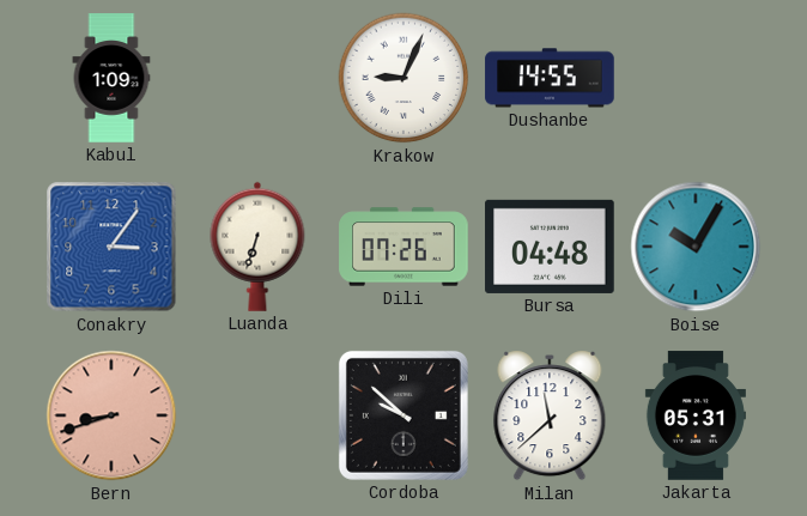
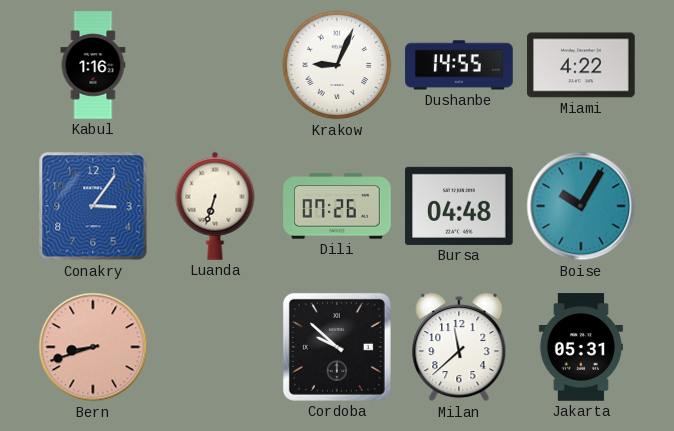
Kabul: 1:09 -> 1:16 (93, 65)
Miami: none -> 4:22 (581, 65)
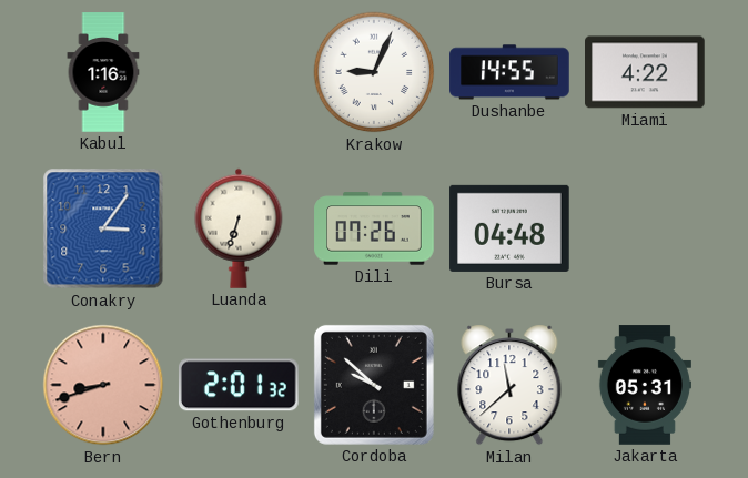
Boise: 10:05 -> none (581, 206)
Gothenburg: none -> 2:01 (239, 385)
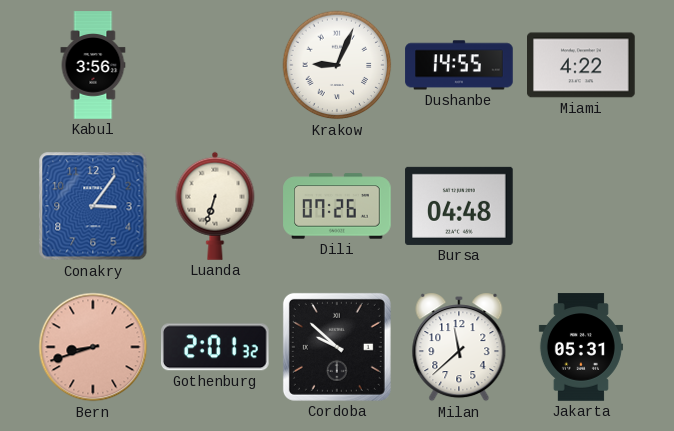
Kabul: 1:16 -> 3:56 (93, 65)
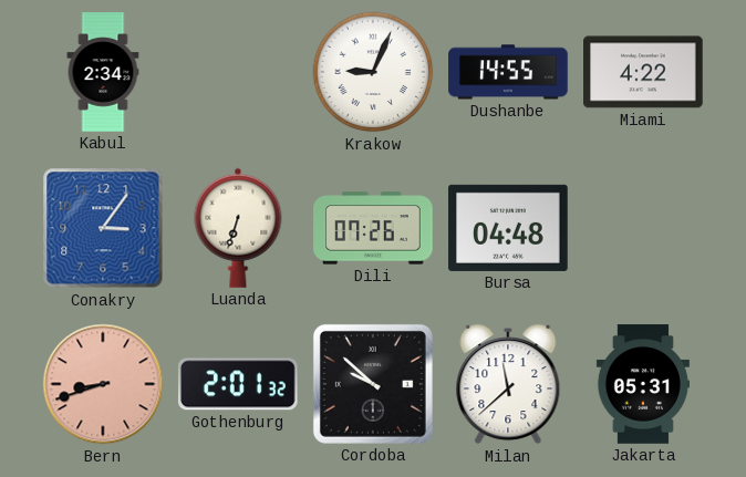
Kabul: 3:56 -> 2:34 (103, 72)
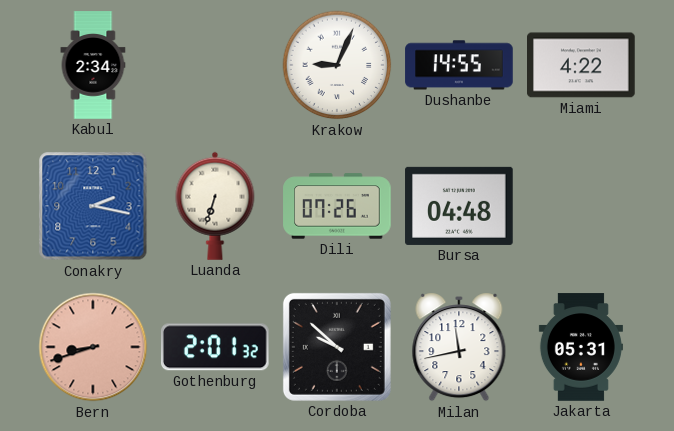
Conakry: 3:06 -> 2:17 (93, 206)
Milan: 11:38 -> 11:43 (459, 347)
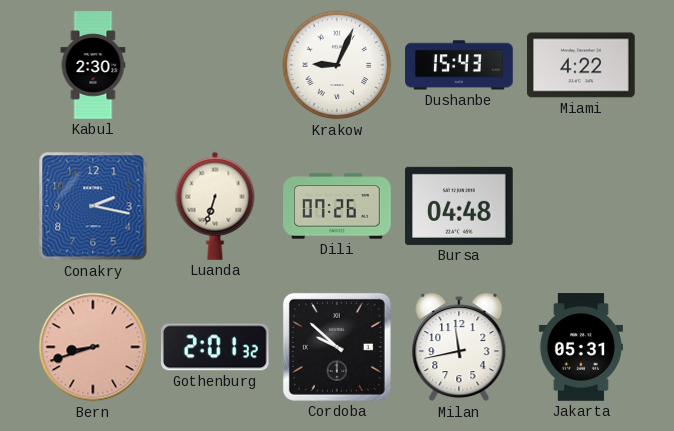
Kabul: 2:34 -> 2:30 (93, 65)
Dushanbe: 14:55 -> 15:43 (459, 65)
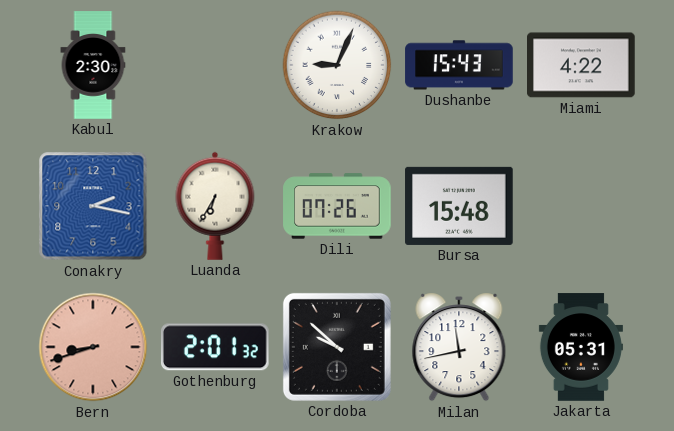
Luanda: 6:33 -> 6:35 (215, 206)
Bursa: 04:48 -> 15:48 (459, 206)
